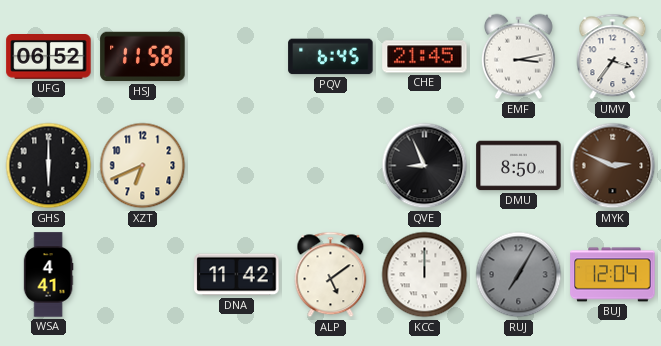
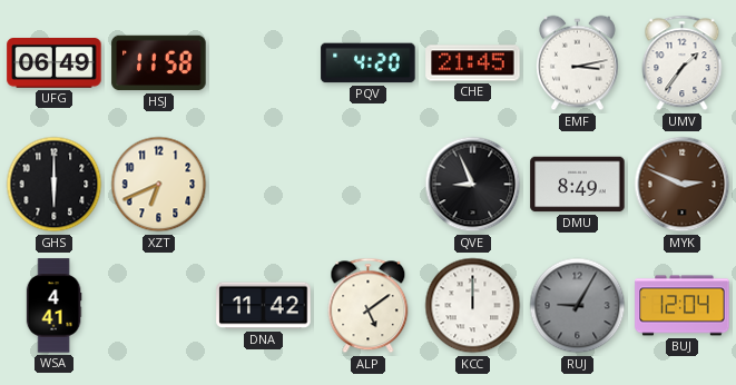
UFG: 06:52 -> 06:49 (55, 63)
PQV: 6:45 -> 4:20 (369, 63)
UMV: 3:36 -> 1:36 (683, 63)
DMU: 8:50 -> 8:49 (578, 185)
RUJ: 7:05 -> 9:05 (578, 306)
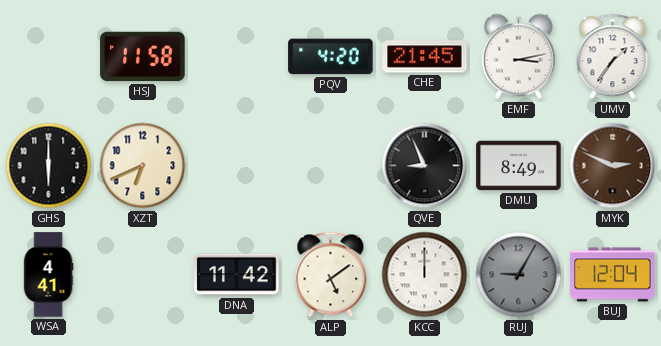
UFG: 06:49 -> none (55, 63)
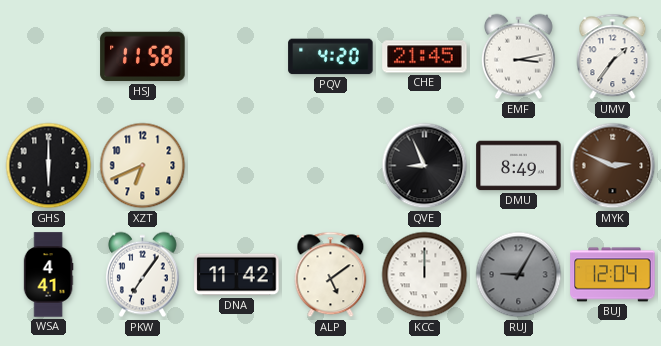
PKW: none -> 7:06 (142, 275)
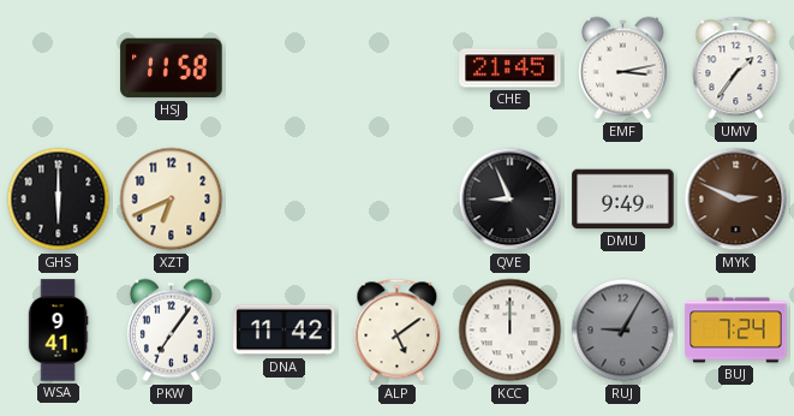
PQV: 4:20 -> none (331, 57)
DMU: 8:49 -> 9:49 (623, 200)
WSA: 4:41 -> 9:41 (58, 331)
BUJ: 12:04 -> 7:24 (736, 331)
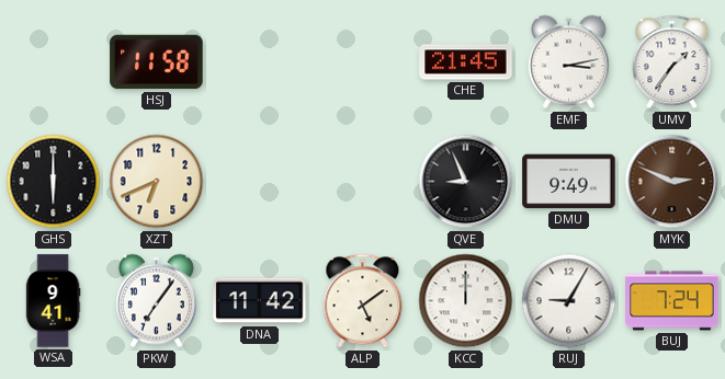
RUJ dial: grey -> white (569, 301)
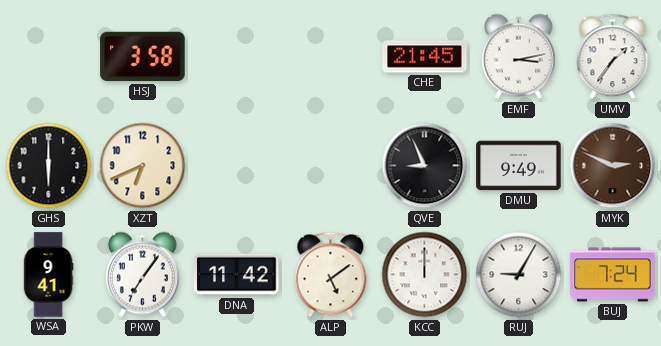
HSJ: 11:58 -> 3:58 (143, 57)
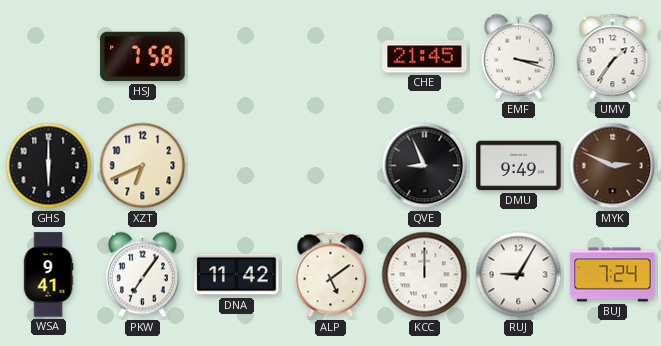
HSJ: 3:58 -> 7:58 (143, 57)
EMF: 3:13 -> 3:18 (518, 57)
